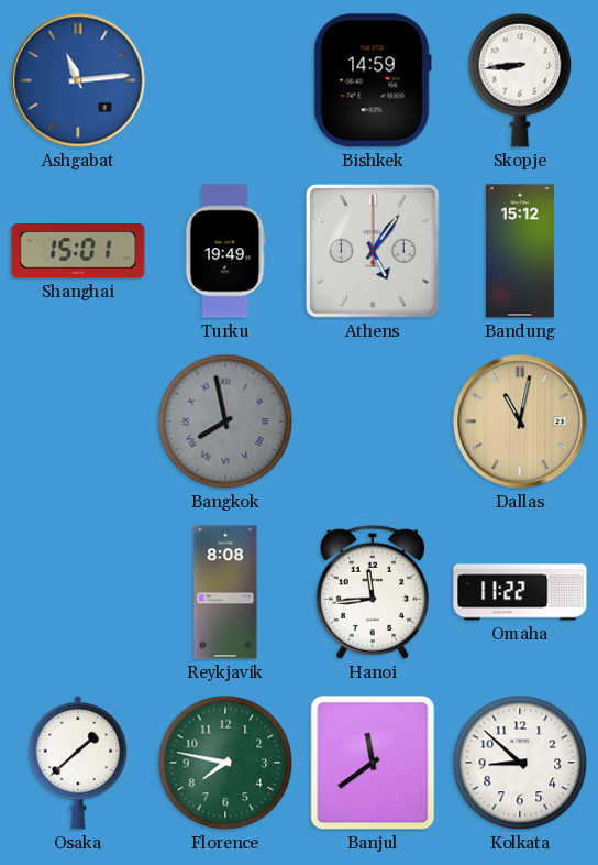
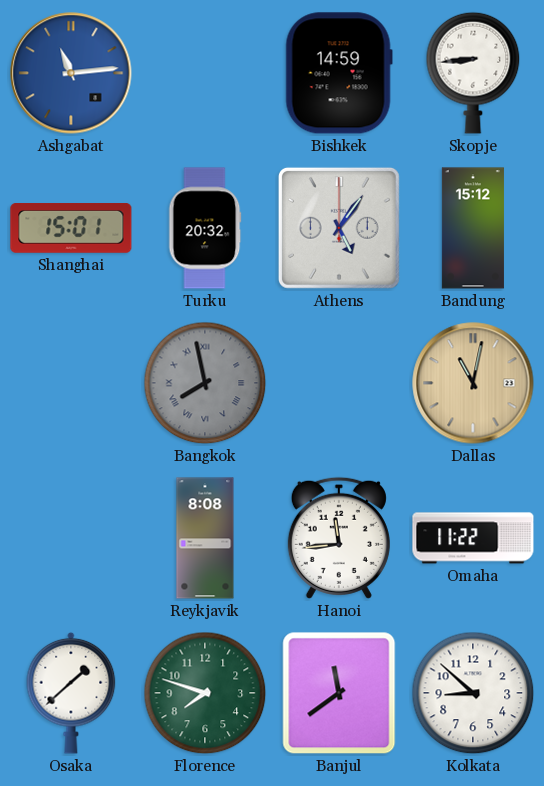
Turku: 19:49 -> 20:32 (205, 228)
Florence: 7:47 -> 7:48 (205, 693)
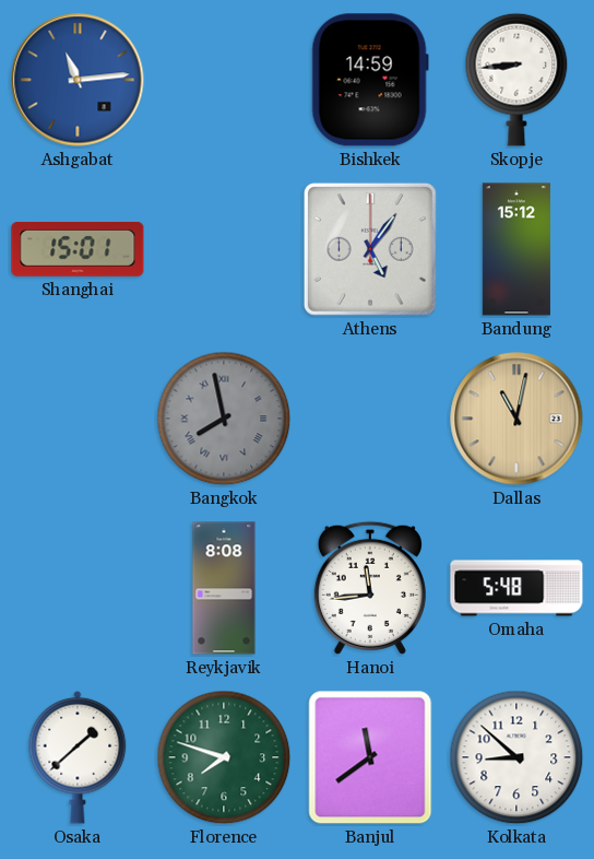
Turku: 20:32 -> none (205, 228)
Omaha: 11:22 -> 5:48 (516, 588)
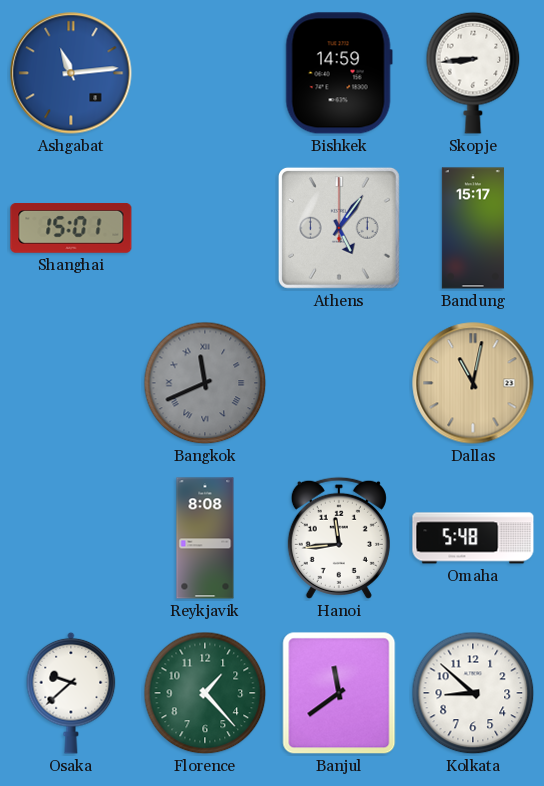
Bandung: 15:12 -> 15:17 (473, 228)
Bangkok: 7:58 -> 11:41 (205, 383)
Osaka: 1:38 -> 9:38 (71, 693)
Florence: 7:48 -> 1:23 (205, 693)
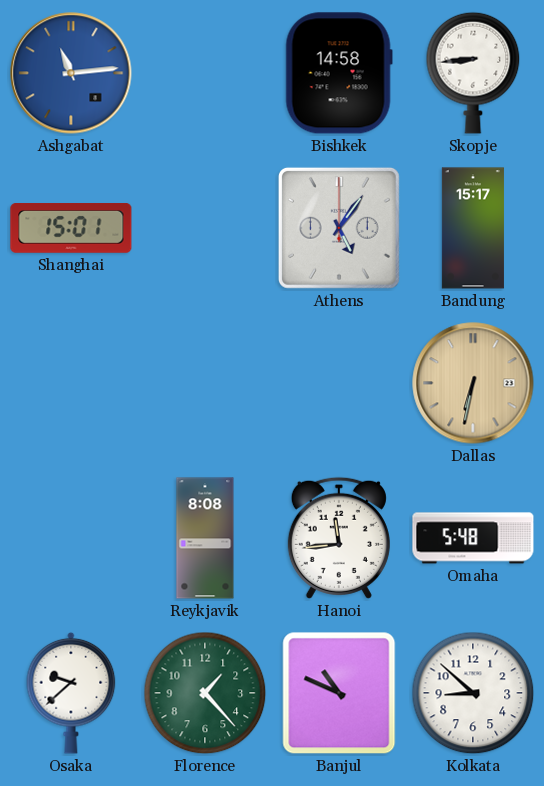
Bishkek: 14:59 -> 14:58 (339, 73)
Bangkok: 11:41 -> none (205, 383)
Dallas: 11:02 -> 6:32 (473, 383)
Banjul: 11:39 -> 10:49 (339, 693)
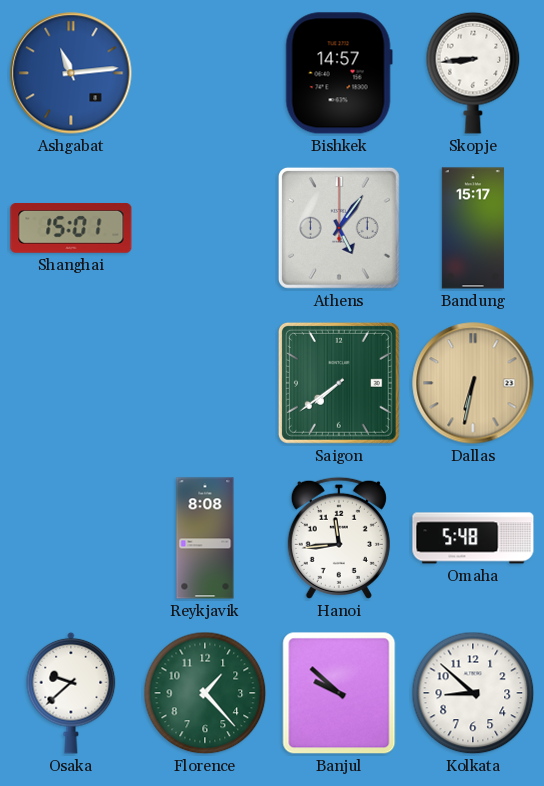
Bishkek: 14:58 -> 14:57 (339, 73)
Saigon: none -> 7:39 (339, 383)
Banjul: 10:49 -> 9:52 (339, 693)
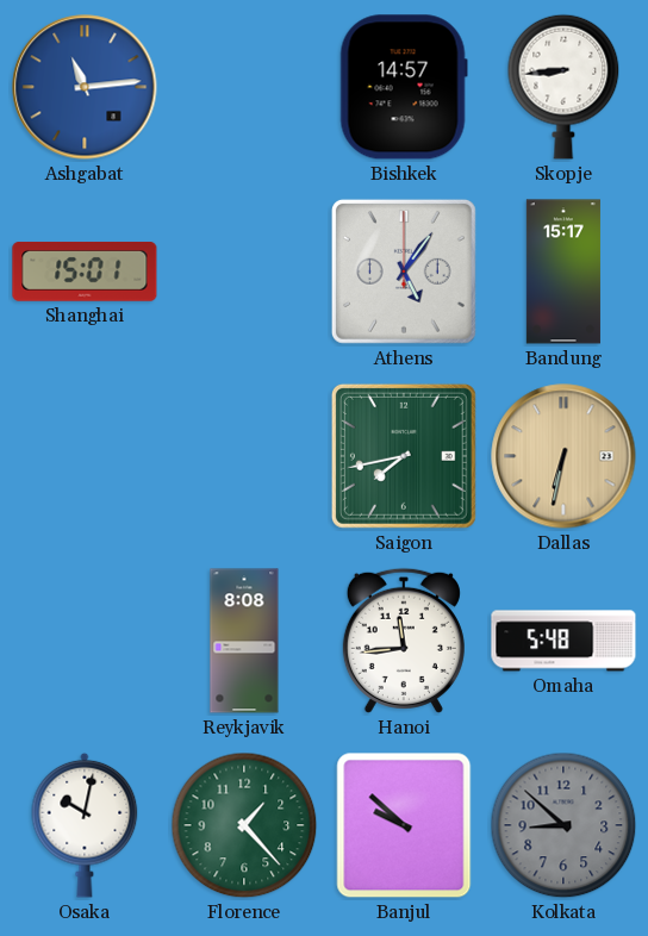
Saigon: 7:39 -> 7:43 (404, 456)
Osaka: 9:38 -> 10:02 (85, 825)
Kolkata dial: white -> grey (563, 825)
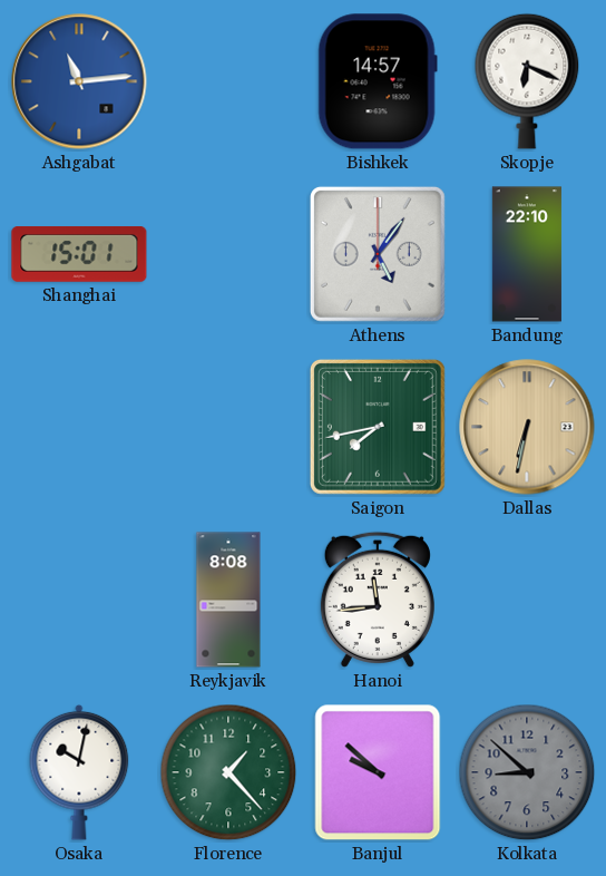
Skopje: 8:44 -> 6:19 (527, 81)
Bandung: 15:17 -> 22:10 (527, 254)
Omaha: 5:48 -> none (563, 641)
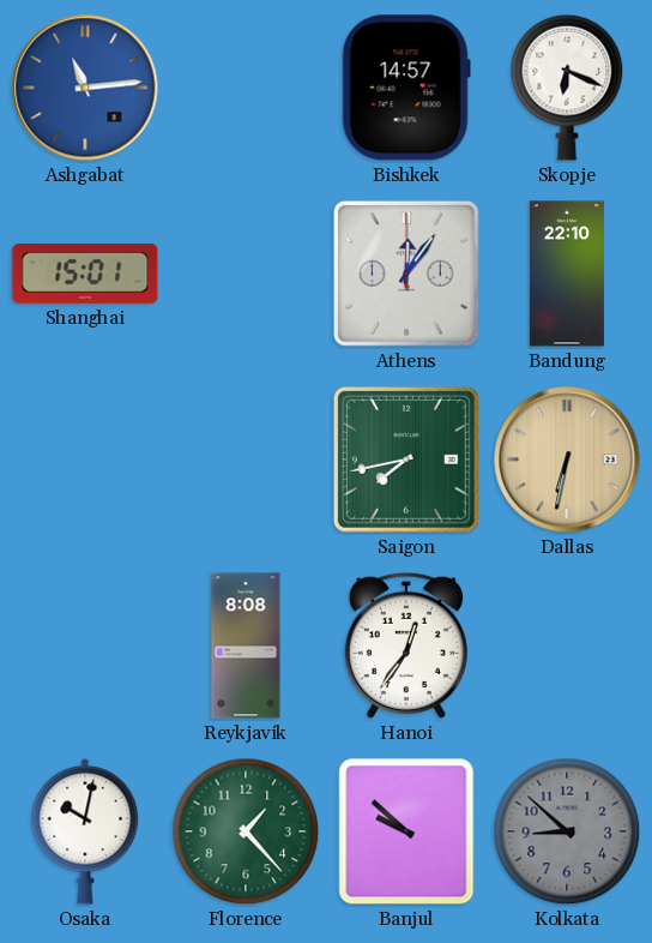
Athens: 5:06 -> 12:06 (406, 274)
Hanoi: 11:44 -> 12:36 (406, 645)
